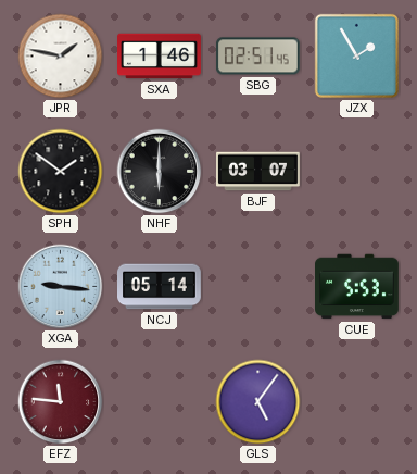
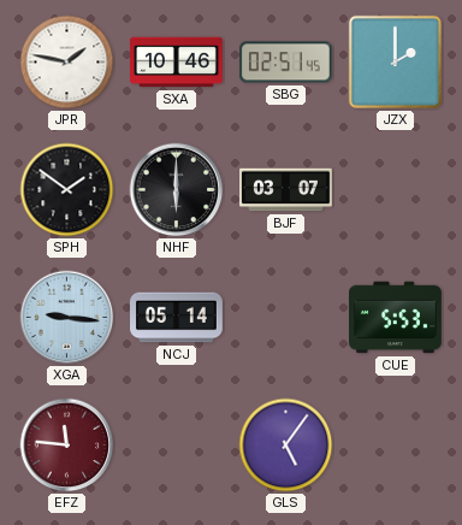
SXA: 1:46 -> 10:46 (177, 63)
JZX: 1:55 -> 2:00 (395, 61)
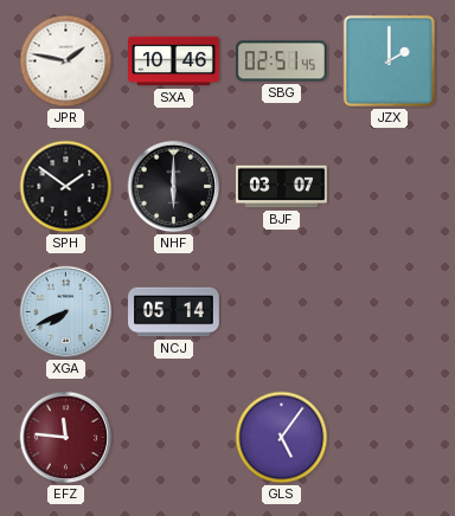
XGA: 9:16 -> 7:41 (66, 312)
CUE: 5:53 -> none (396, 318)
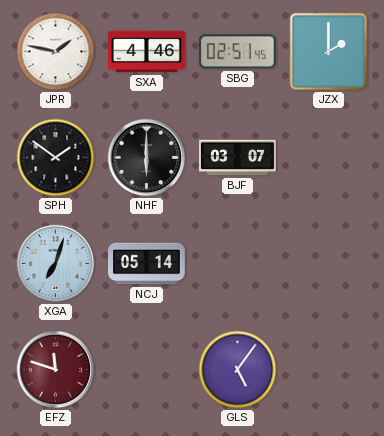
SXA: 10:46 -> 4:46 (147, 52)
XGA: 7:41 -> 7:03 (56, 264)
EFZ: 11:46 -> 11:48 (56, 370)
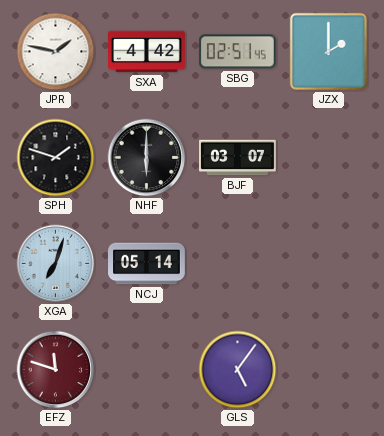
SXA: 4:46 -> 4:42 (147, 52)
SPH: 1:51 -> 1:48 (56, 158)
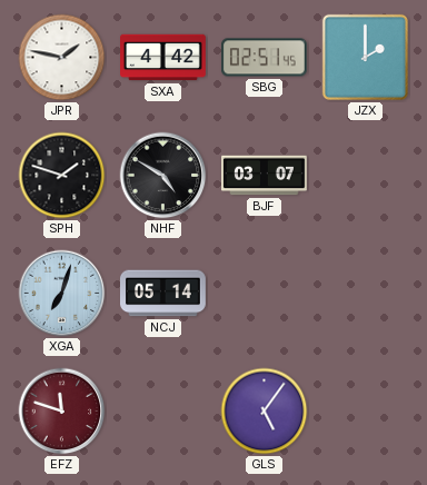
NHF: 6:00 -> 4:50 (163, 176)
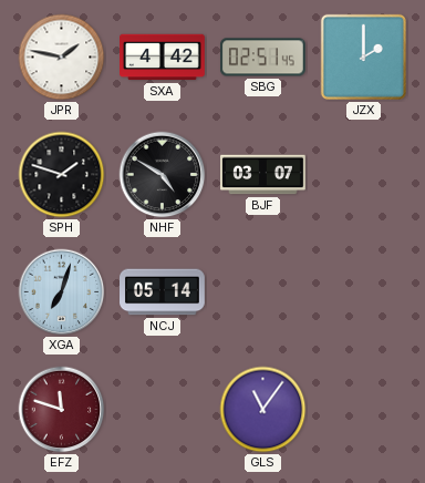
GLS: 5:06 -> 11:06 (263, 410)
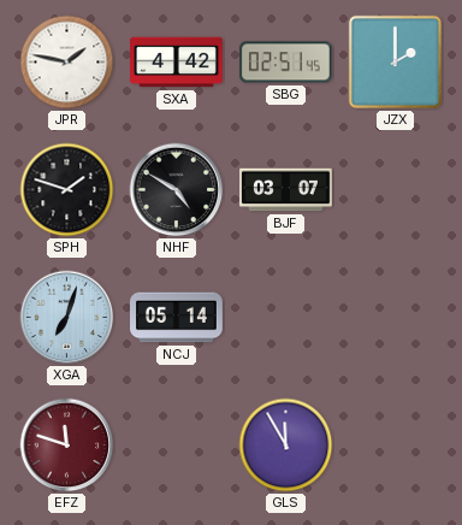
GLS: 11:06 -> 11:55 (286, 446)
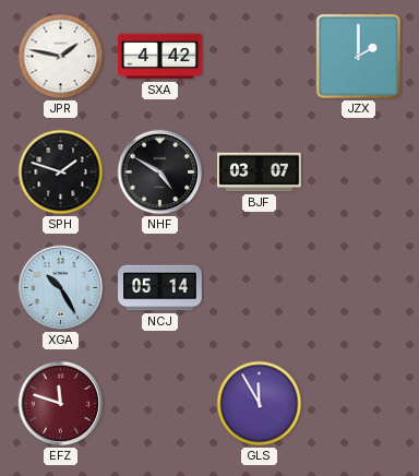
SBG: 02:51 -> none (285, 63)
XGA: 7:03 -> 10:25 (61, 288)
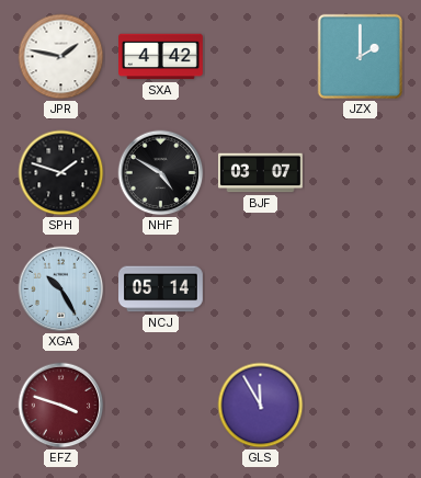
EFZ: 11:48 -> 3:48 (61, 406)
